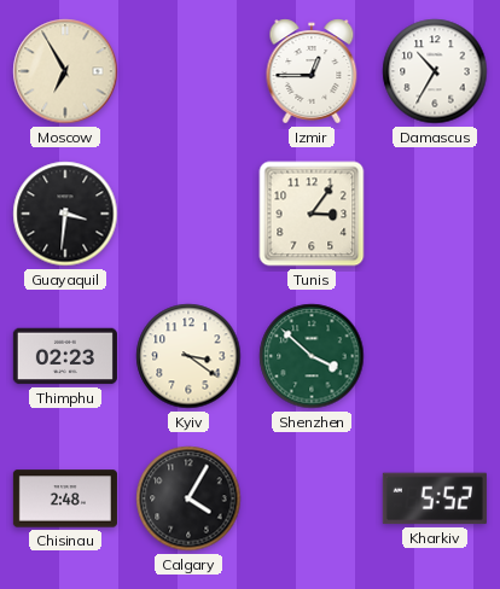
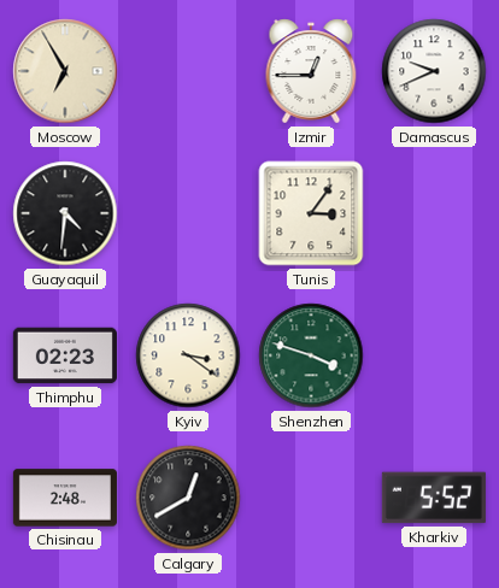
Damascus: 10:35 -> 9:41 (434, 71)
Guayaquil: 3:31 -> 4:31 (65, 213)
Shenzhen: 3:52 -> 3:48 (311, 355)
Calgary: 4:05 -> 12:40 (188, 498)
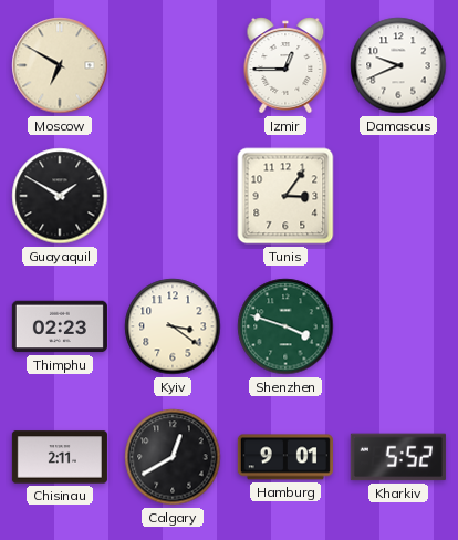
Moscow: 6:55 -> 6:50 (60, 65)
Guayaquil: 4:31 -> 1:50 (60, 196)
Chisinau: 2:48 -> 2:11 (60, 457)
Hamburg: none -> 9:01 (285, 457)
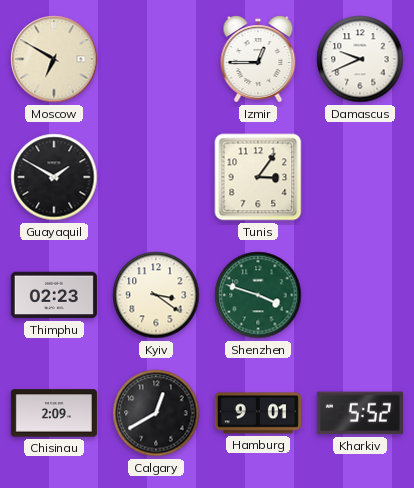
Chisinau: 2:11 -> 2:09 (54, 413)
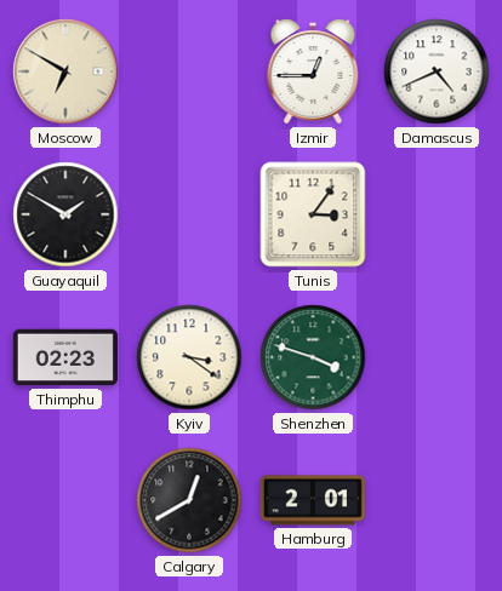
Damascus: 9:41 -> 4:41 (437, 71)
Chisinau: 2:09 -> none (54, 413)
Hamburg: 9:01 -> 2:01 (313, 500)
Kharkiv: 5:52 -> none (360, 413)
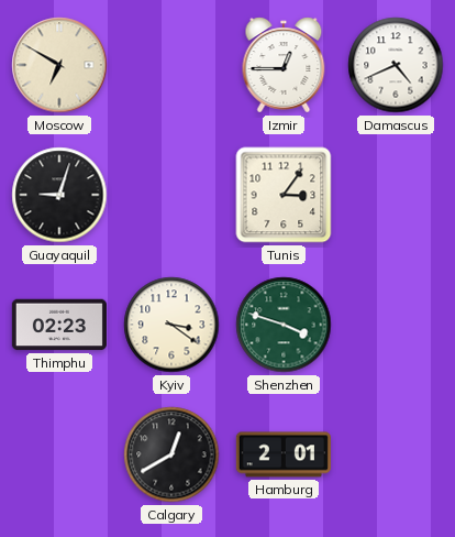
Guayaquil: 1:50 -> 9:03 (59, 195)
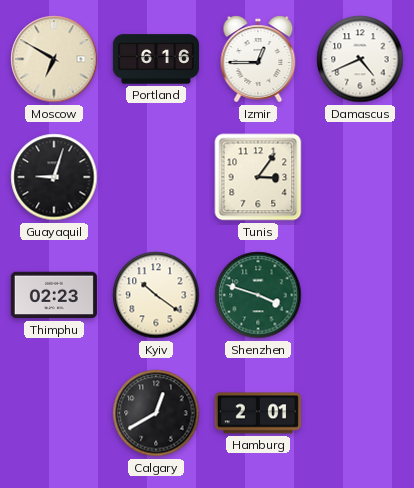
Portland: none -> 6:16 (156, 59)
Kyiv: 3:21 -> 10:21 (156, 295)
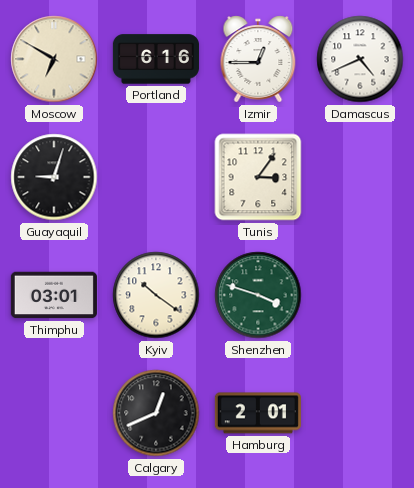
Thimphu: 02:23 -> 03:01 (54, 295)
Calgary: 12:40 -> 12:41 (156, 413)
